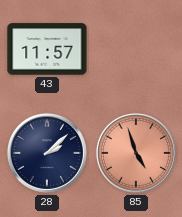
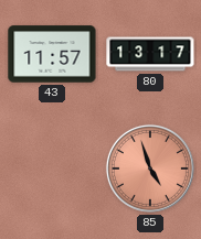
80: none -> 13:17 (150, 54)
28: 2:08 -> none (47, 153)
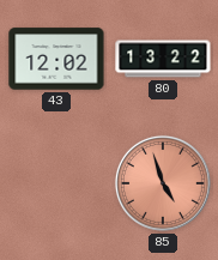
43: 11:57 -> 12:02 (56, 59)
80: 13:17 -> 13:22 (163, 59)
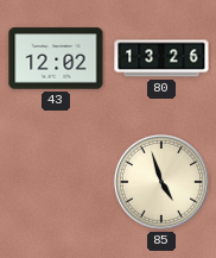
80: 13:22 -> 13:26 (161, 58)
85 dial: salmon -> cream (161, 182)
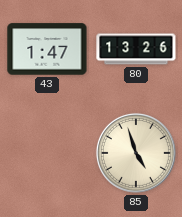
43: 12:02 -> 1:47 (47, 49)
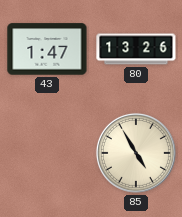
85: 4:57 -> 4:55 (136, 153)
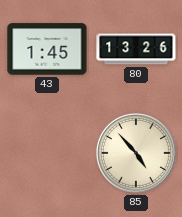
43: 1:47 -> 1:45 (47, 49)
85: 4:55 -> 4:53 (136, 153)
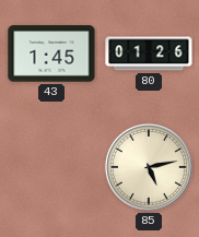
80: 13:26 -> 01:26 (149, 54)
85: 4:53 -> 5:13 (149, 167)
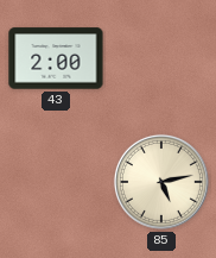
43: 1:45 -> 2:00 (56, 58)
80: 01:26 -> none (149, 54)
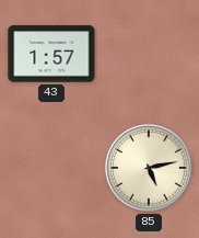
43: 2:00 -> 1:57 (51, 54)
